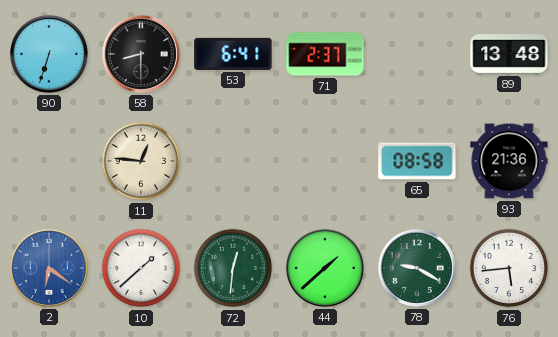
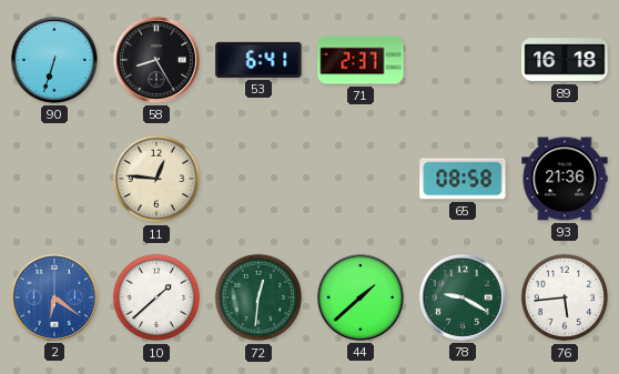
58: 8:30 -> 8:25 (156, 60)
89: 13:48 -> 16:18 (565, 60)
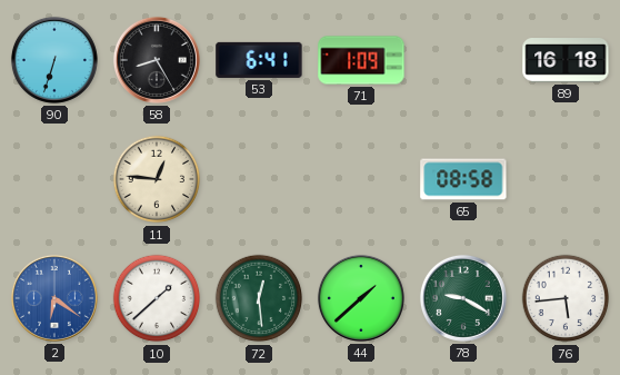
71: 2:37 -> 1:09 (361, 60)
93: 21:36 -> none (565, 179)
72: 12:31 -> 12:29 (259, 298)
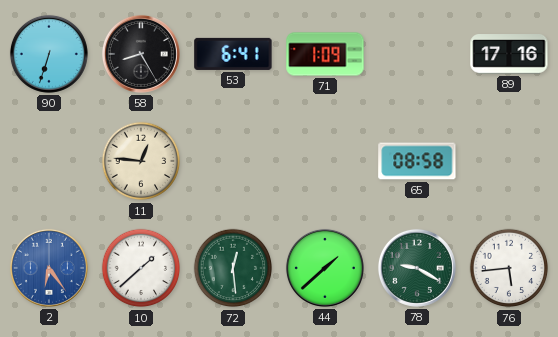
89: 16:18 -> 17:16 (509, 54)
2: 6:21 -> 6:24 (49, 268)
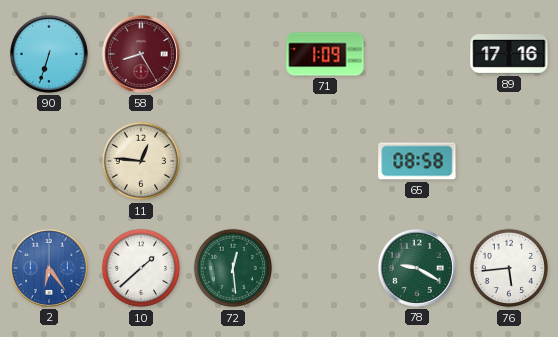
58 dial: black -> burgundy (141, 54)
53: 6:41 -> none (233, 54)
44: 1:38 -> none (325, 268)
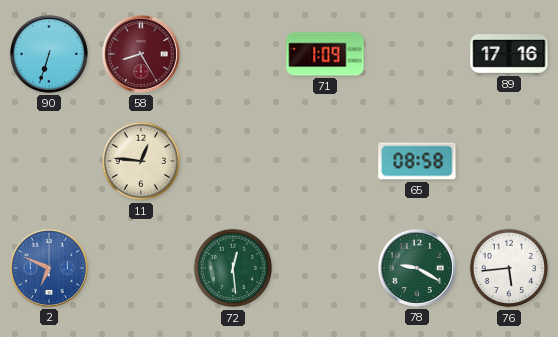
2: 6:24 -> 6:49 (49, 268)
10: 1:38 -> none (141, 268)
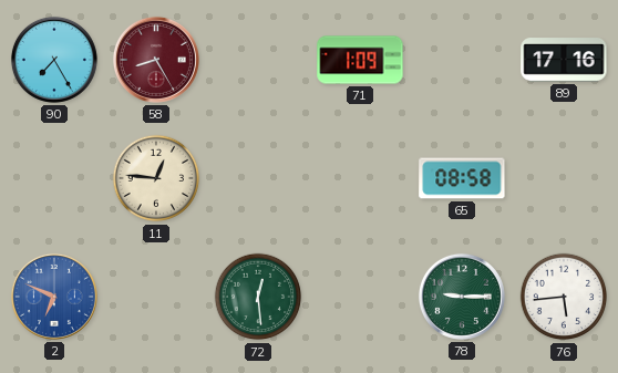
90: 6:33 -> 7:25 (54, 60)
78: 9:20 -> 9:15 (462, 297)
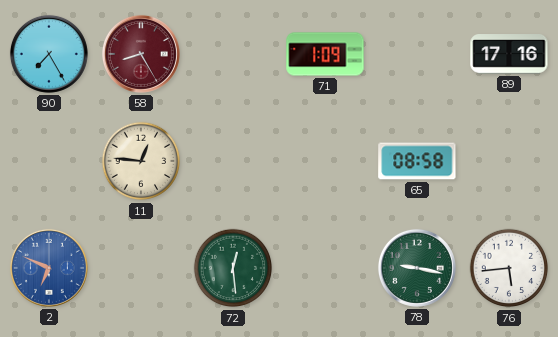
78: 9:15 -> 9:17 (417, 268)
